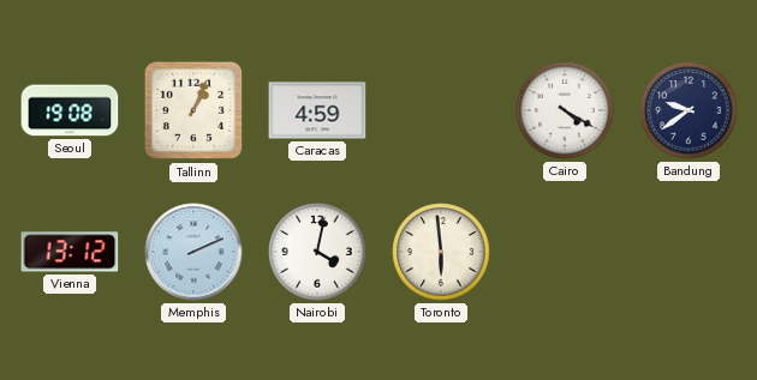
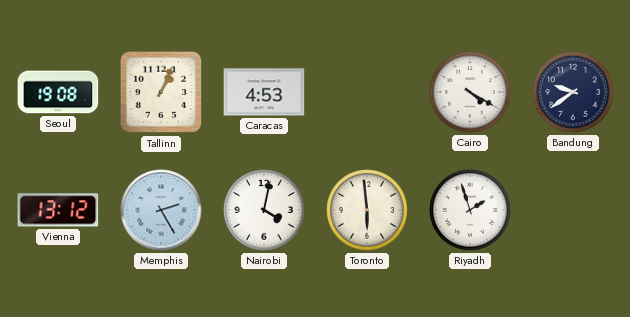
Caracas: 4:59 -> 4:53 (264, 92)
Memphis: 2:11 -> 2:25 (161, 210)
Riyadh: none -> 1:57 (470, 210)
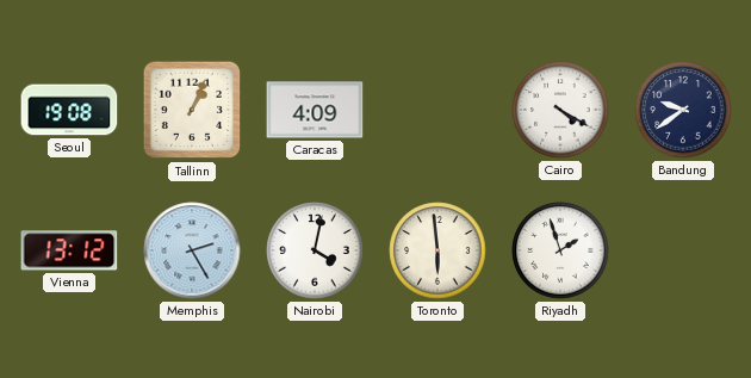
Caracas: 4:53 -> 4:09 (315, 110)
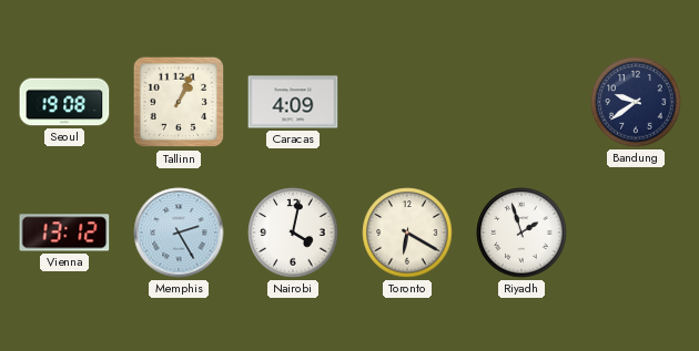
Cairo: 4:20 -> none (560, 110)
Toronto: 5:59 -> 6:20 (407, 233)
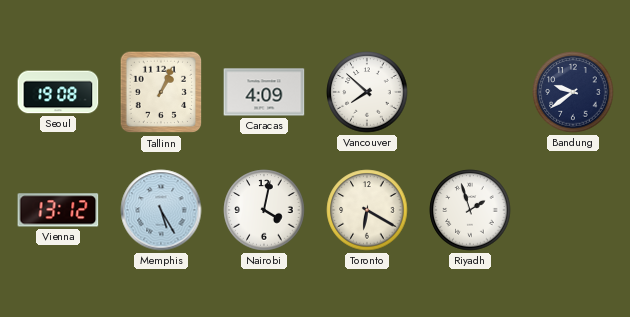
Vancouver: none -> 7:52 (367, 92)
Memphis: 2:25 -> 5:25 (161, 210)
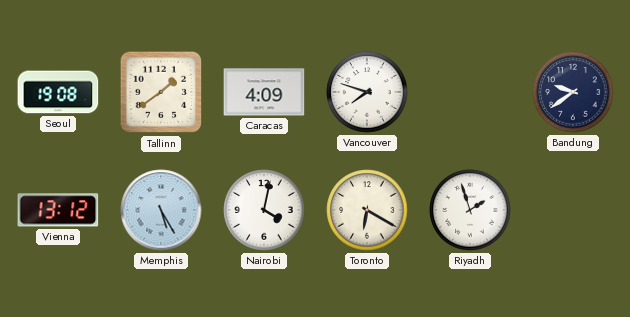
Tallinn: 1:04 -> 1:39 (161, 92)
Vancouver: 7:52 -> 7:48 (367, 92)
